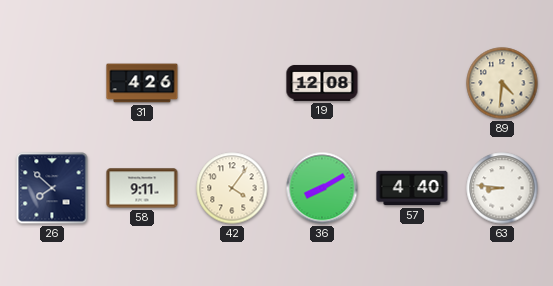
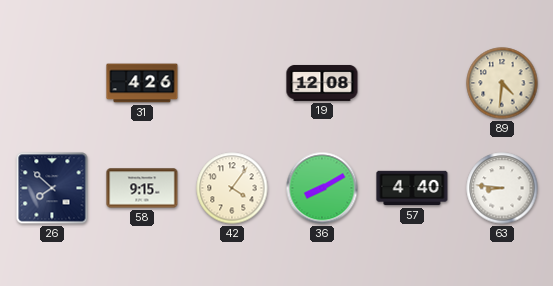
58: 9:11 -> 9:15 (142, 188)
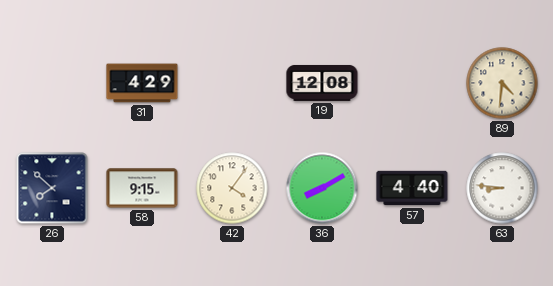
31: 4:26 -> 4:29 (142, 83)
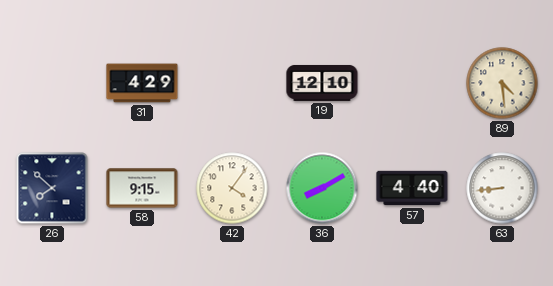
19: 12:08 -> 12:10 (322, 83)
89: 4:31 -> 4:29 (502, 83)
63: 8:46 -> 8:44 (502, 188)
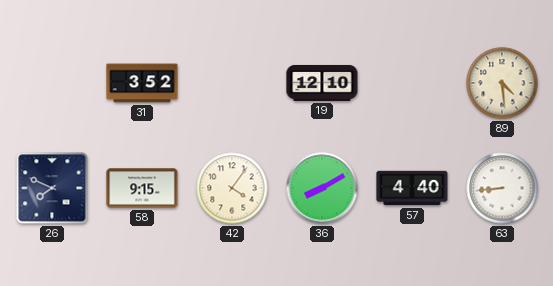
31: 4:29 -> 3:52 (142, 83)
26: 7:52 -> 7:49 (52, 188)
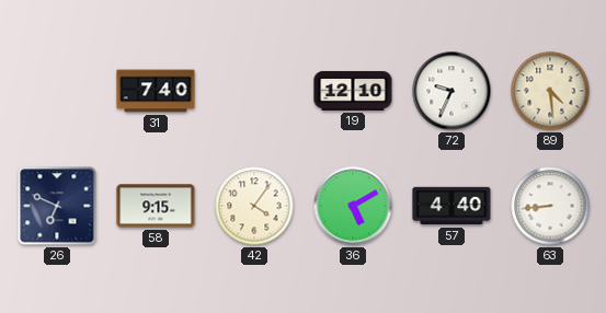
31: 3:52 -> 7:40 (156, 91)
72: none -> 9:34 (451, 91)
26: 7:49 -> 6:49 (57, 206)
36: 8:10 -> 5:10 (353, 206)
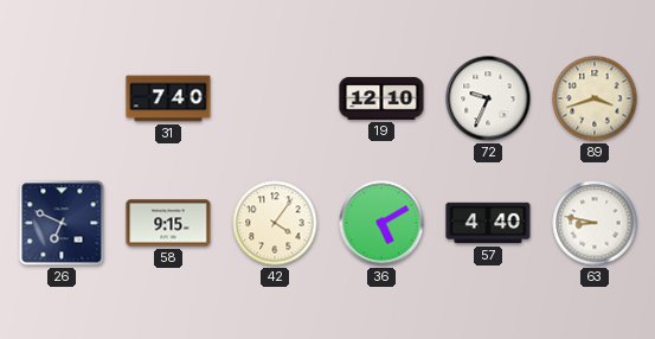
89: 4:29 -> 3:42 (595, 98)
63: 8:44 -> 8:47 (595, 223)
